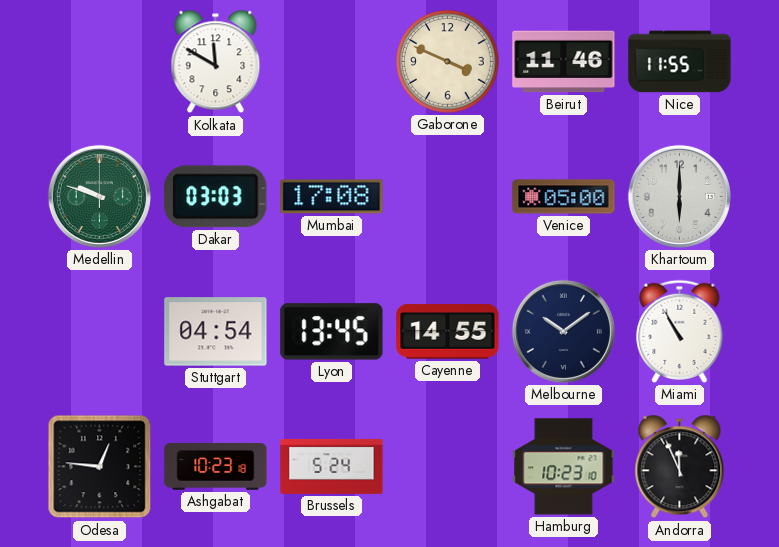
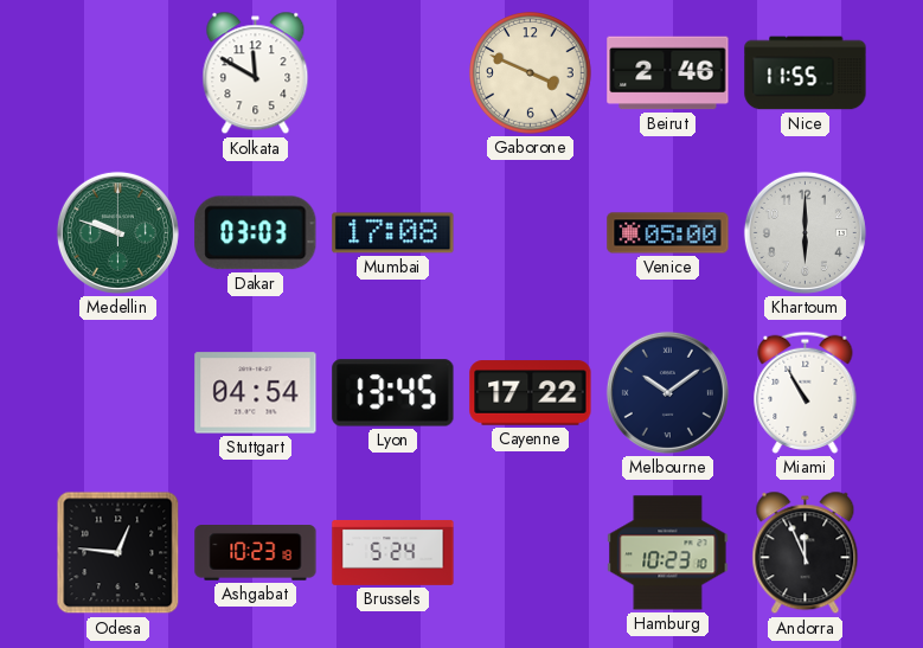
Beirut: 11:46 -> 2:46 (668, 73)
Cayenne: 14:55 -> 17:22 (531, 393)
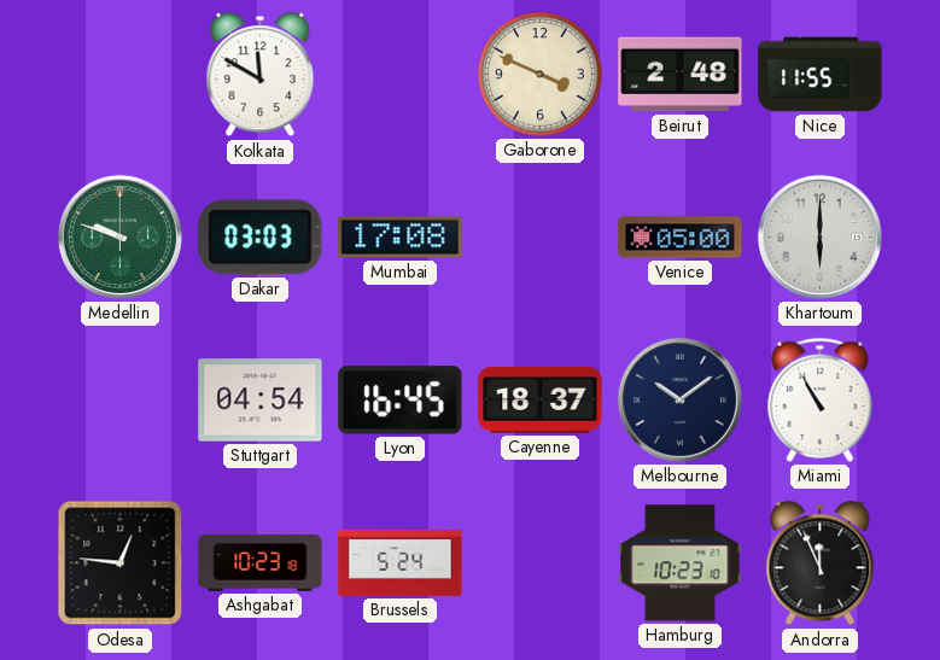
Beirut: 2:46 -> 2:48 (681, 75)
Lyon: 13:45 -> 16:45 (401, 401)
Cayenne: 17:22 -> 18:37 (541, 401)
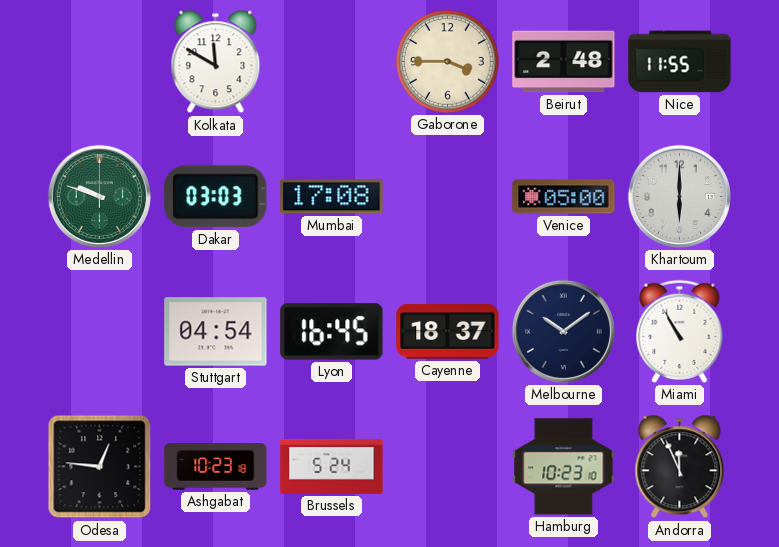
Gaborone: 3:49 -> 3:45 (448, 62)
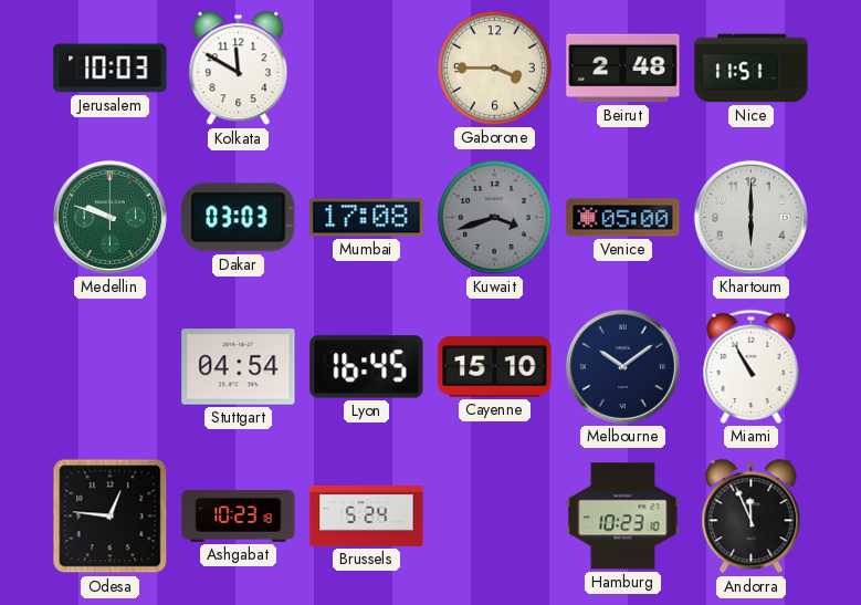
Jerusalem: none -> 10:03 (111, 69)
Nice: 11:55 -> 11:51 (752, 69)
Kuwait: none -> 3:42 (495, 218)
Cayenne: 18:37 -> 15:10 (495, 367)
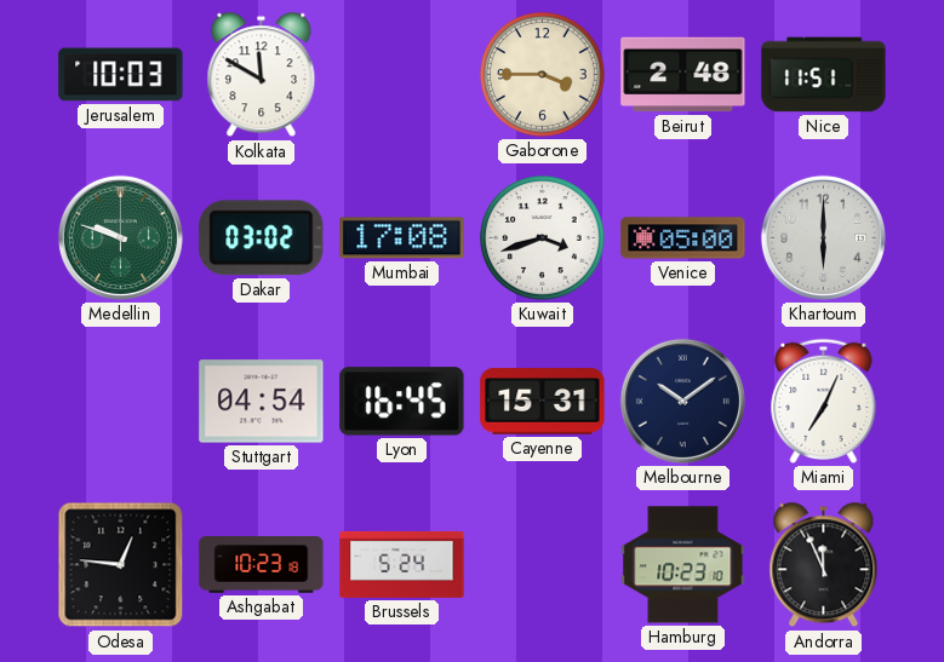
Dakar: 03:03 -> 03:02 (262, 238)
Kuwait dial: grey -> white (543, 238)
Cayenne: 15:10 -> 15:31 (543, 402)
Miami: 10:55 -> 7:04 (824, 401)
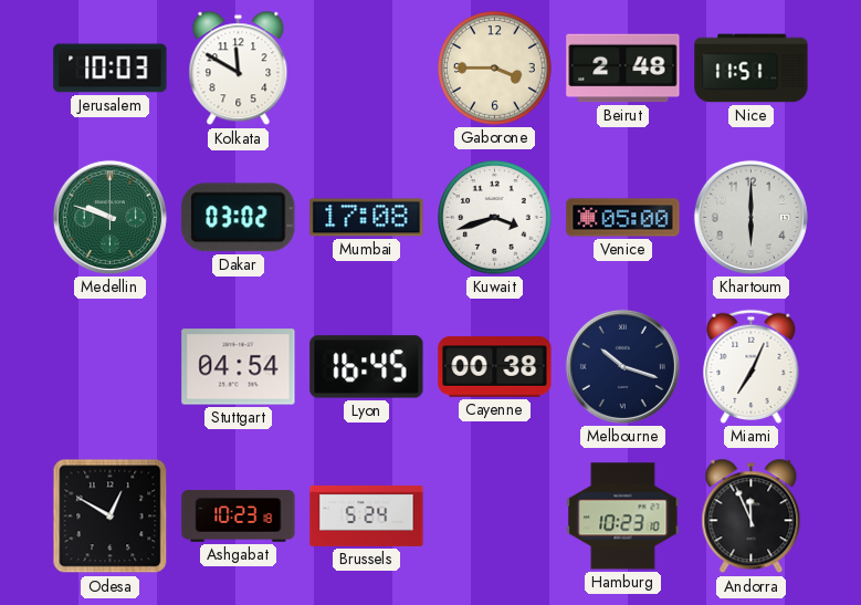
Cayenne: 15:31 -> 00:38 (495, 367)
Melbourne: 10:09 -> 10:18 (622, 366)
Odesa: 12:46 -> 12:50 (111, 517)
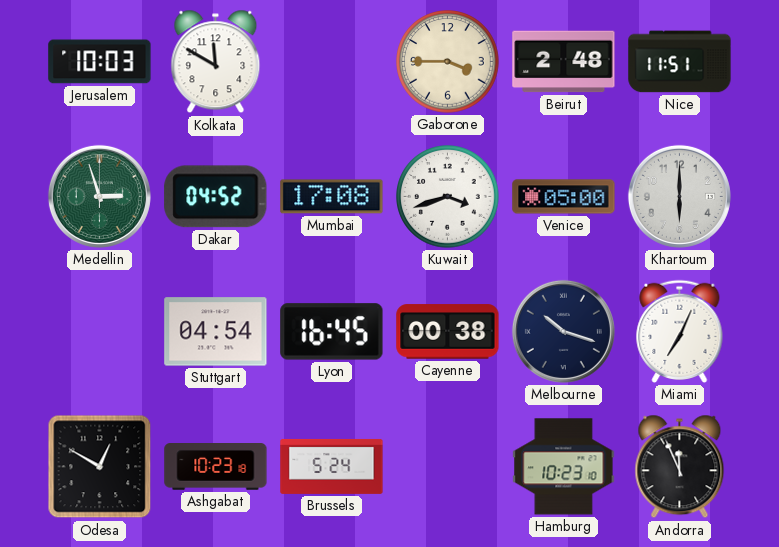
Medellin: 9:48 -> 2:57 (99, 196)
Dakar: 03:02 -> 04:52 (216, 197)
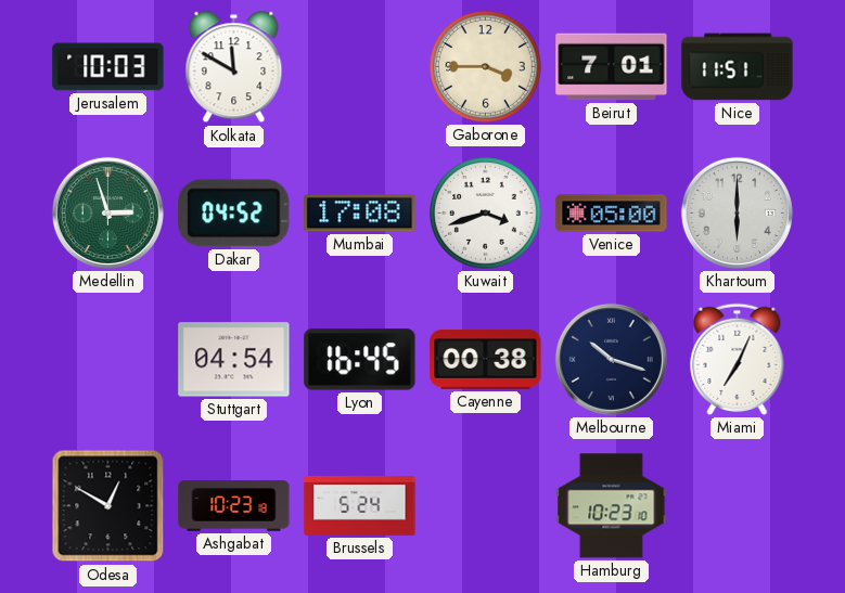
Beirut: 2:48 -> 7:01 (612, 67)
Andorra: 11:56 -> none (680, 467)
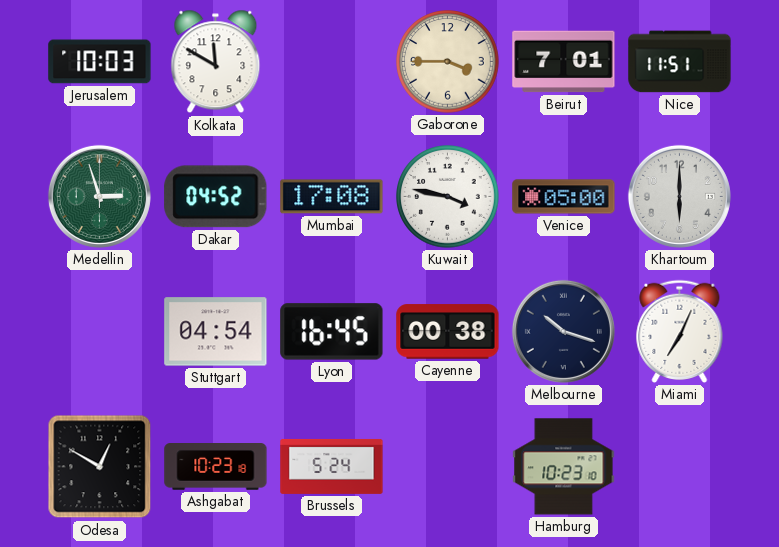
Kuwait: 3:42 -> 3:47 (448, 197)
